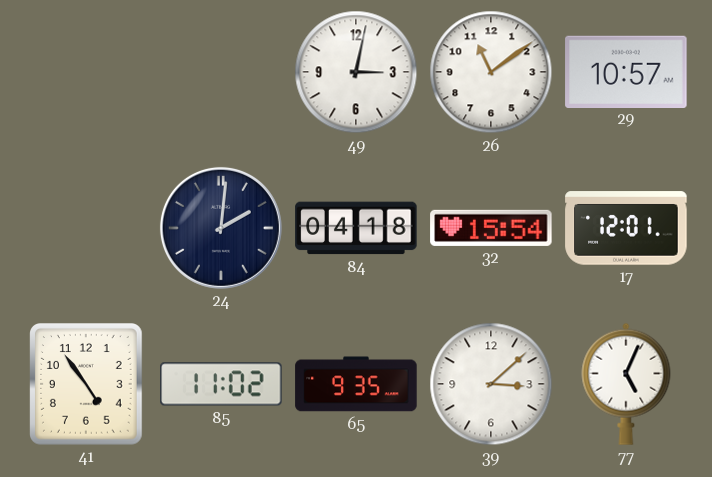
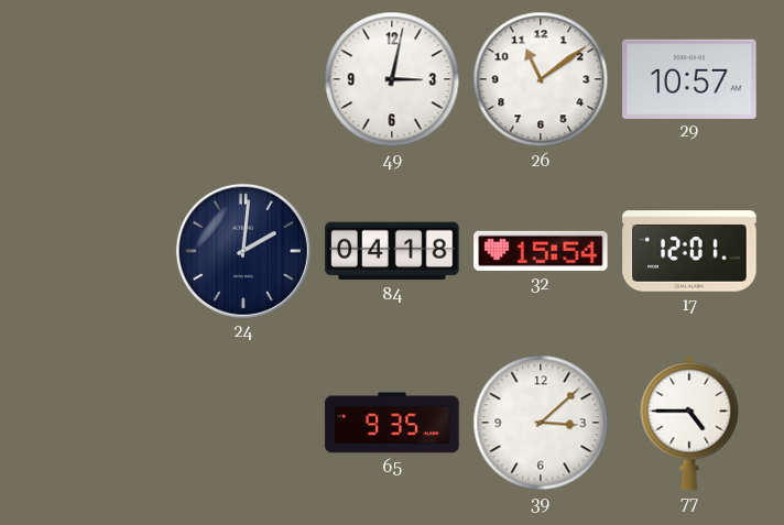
41: 4:54 -> none (87, 385)
85: 11:02 -> none (221, 384)
77: 5:04 -> 4:45 (689, 423)
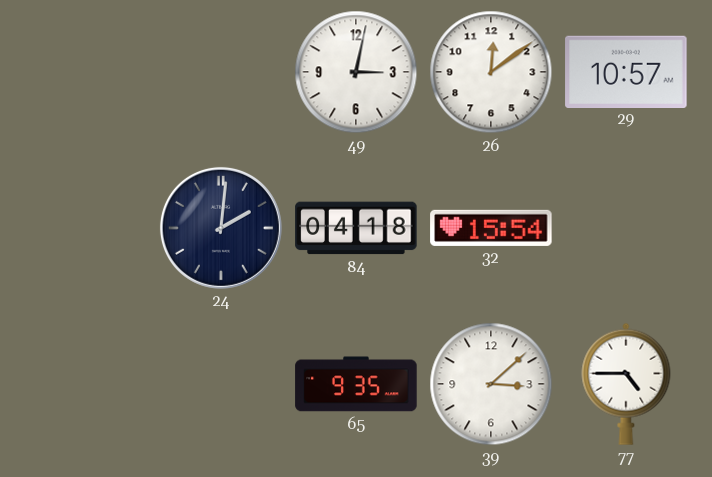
26: 11:09 -> 12:09 (491, 72)
17: 12:01 -> none (689, 251)
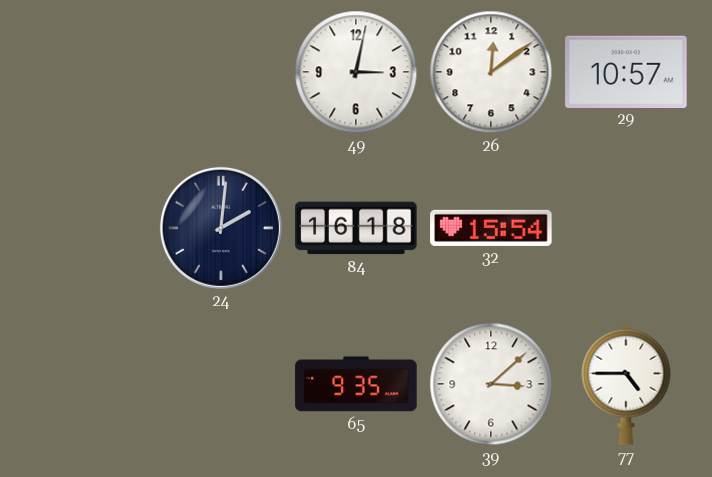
84: 04:18 -> 16:18 (356, 228)
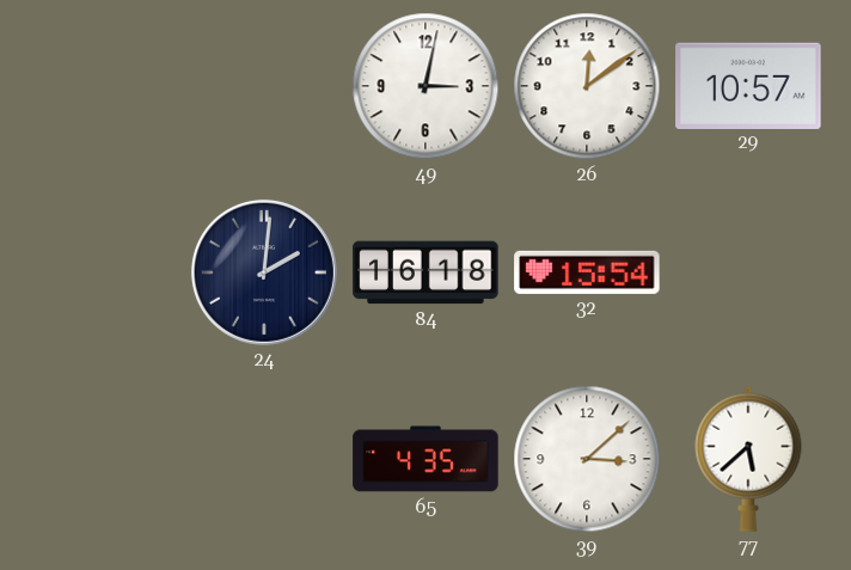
65: 9:35 -> 4:35 (425, 459)
77: 4:45 -> 5:38 (748, 459)
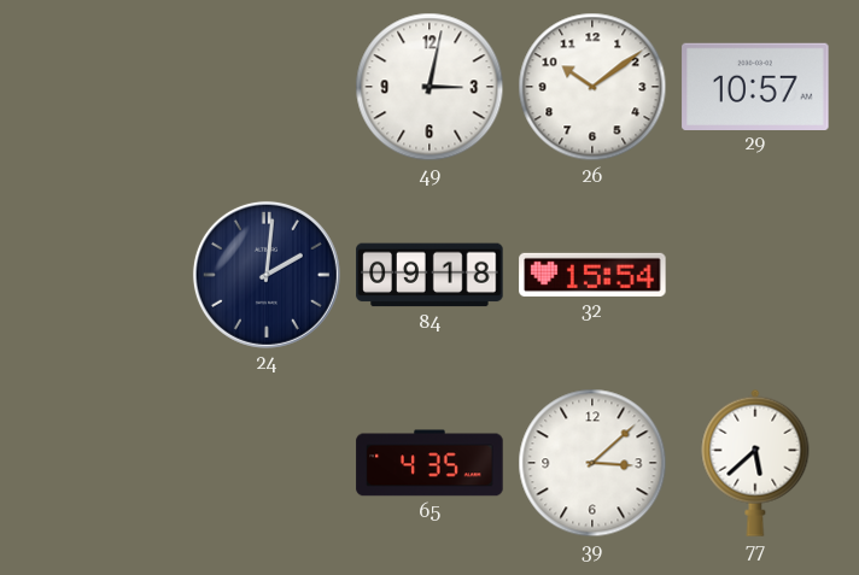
26: 12:09 -> 10:09 (592, 87)
84: 16:18 -> 09:18 (429, 275)
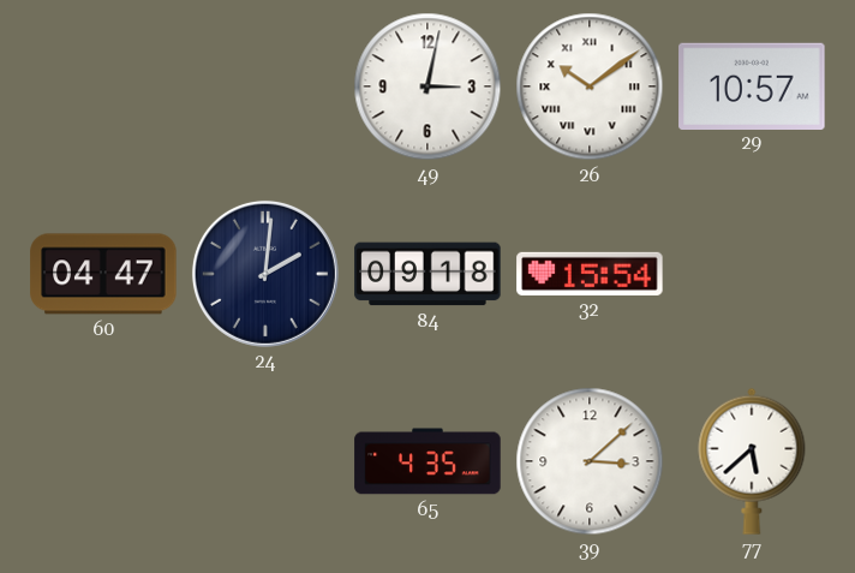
26 numerals: Arabic -> Roman (590, 86)
60: none -> 04:47 (103, 274)
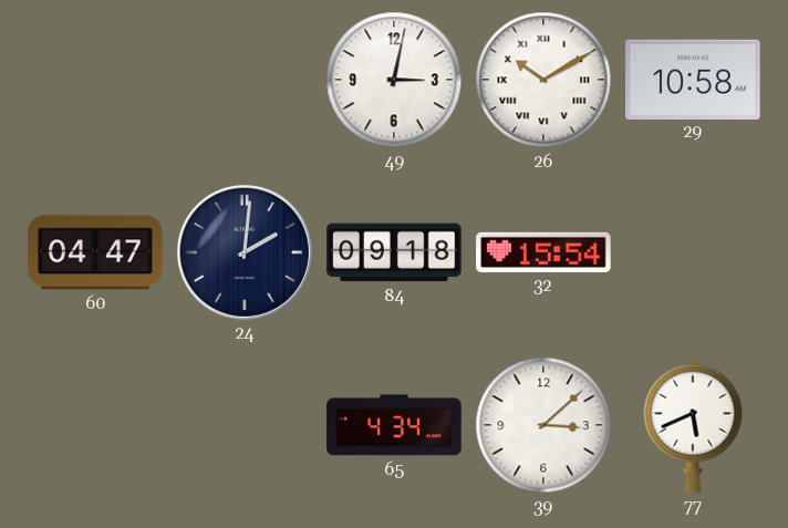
26: 10:09 -> 10:10 (543, 80)
29: 10:57 -> 10:58 (693, 79)
65: 4:35 -> 4:34 (394, 425)
77: 5:38 -> 5:41 (693, 425)
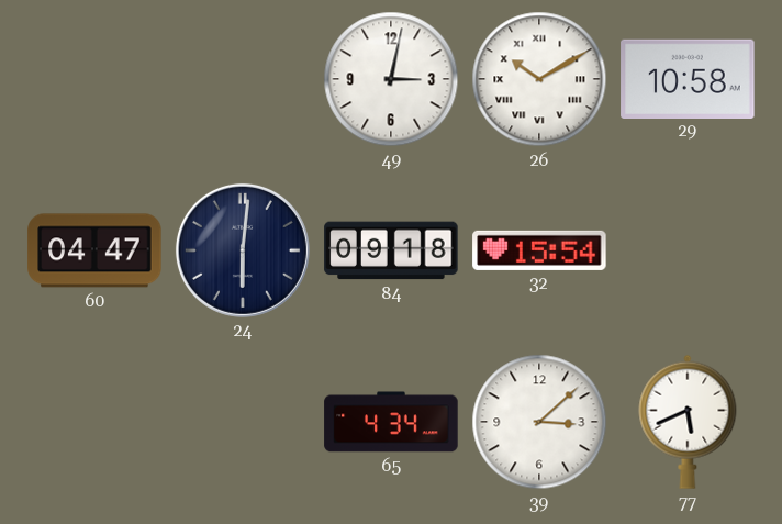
24: 2:01 -> 6:01 (243, 250)
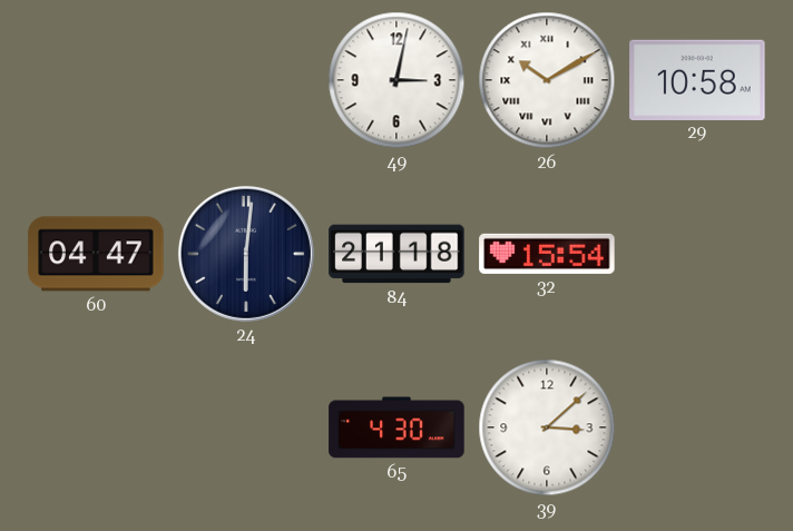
84: 09:18 -> 21:18 (396, 254)
65: 4:34 -> 4:30 (396, 427)
77: 5:41 -> none (688, 422)
